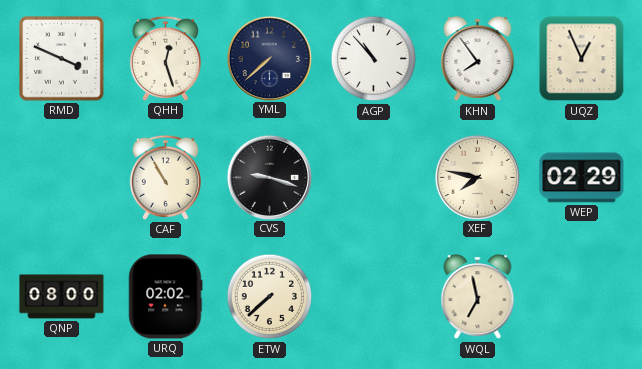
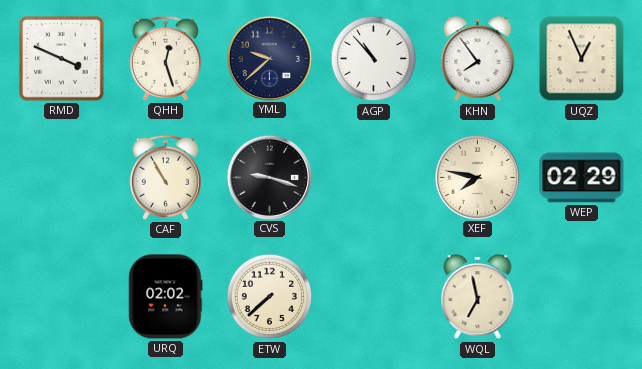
YML: 7:38 -> 9:38 (269, 58)
QNP: 08:00 -> none (62, 297)
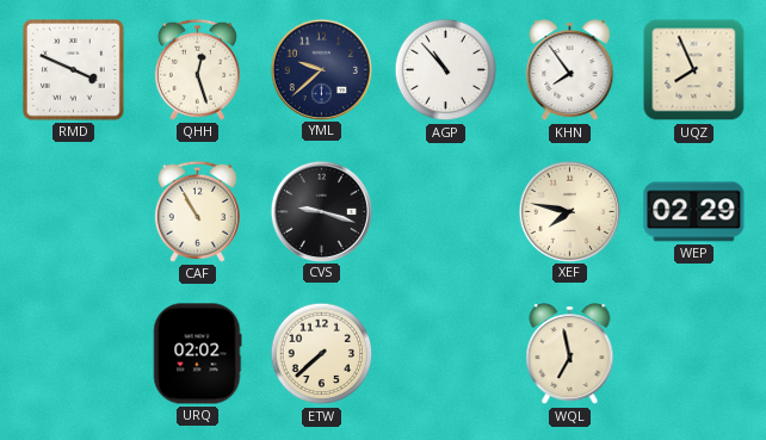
UQZ: 12:56 -> 7:56 (694, 70)
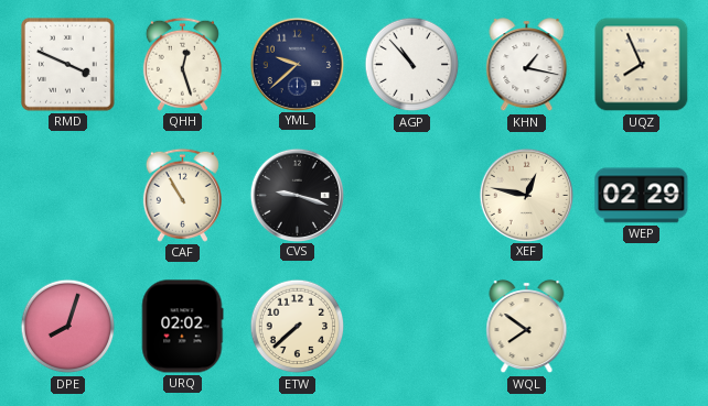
KHN: 7:54 -> 1:17 (527, 65)
XEF: 7:47 -> 12:47 (526, 195)
DPE: none -> 8:03 (68, 327)
WQL: 6:58 -> 7:51 (527, 327)
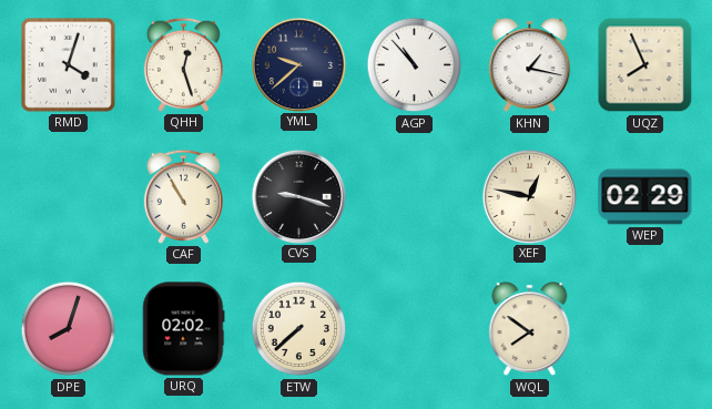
RMD: 3:49 -> 4:03 (69, 65)
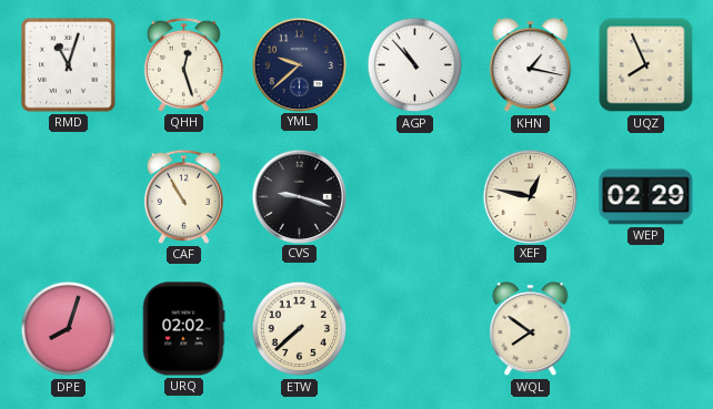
RMD: 4:03 -> 11:03 (69, 65)
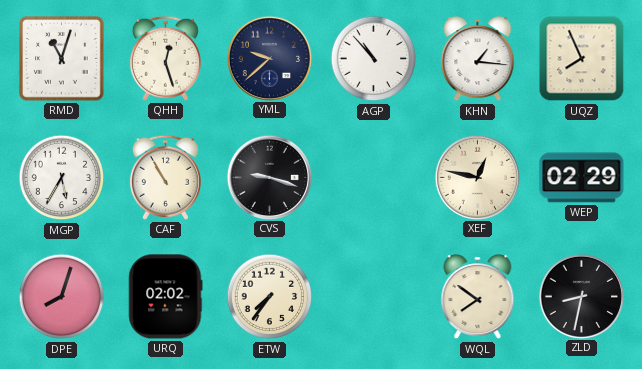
KHN: 1:17 -> 1:16 (478, 59)
MGP: none -> 5:35 (62, 178)
ETW: 7:38 -> 7:36 (270, 297)
ZLD: none -> 8:32 (581, 296)
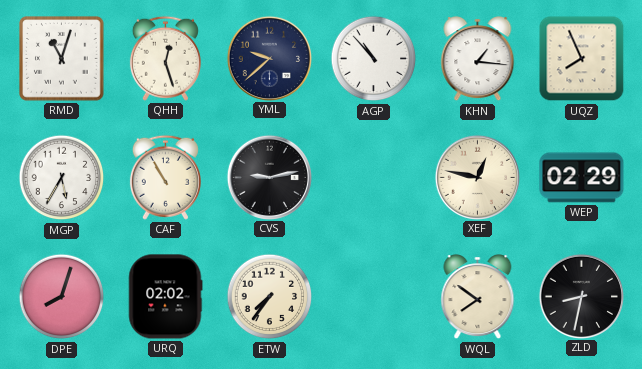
CVS: 9:18 -> 9:13 (269, 177)
